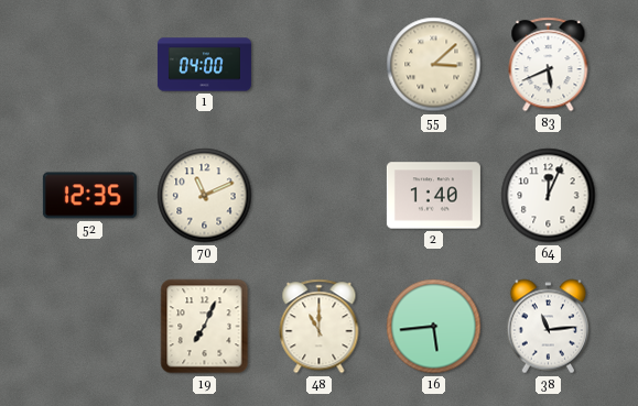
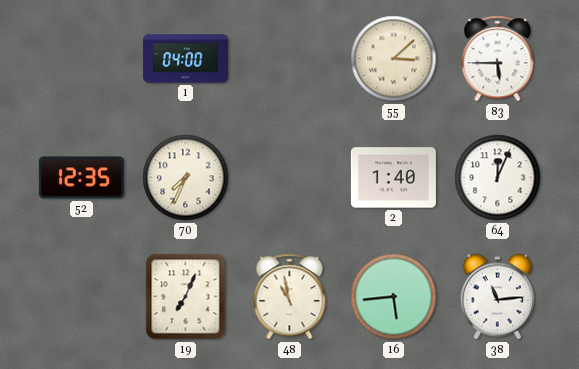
83: 5:41 -> 5:45 (498, 59)
70: 11:11 -> 7:34 (186, 178)
48: 11:00 -> 10:58 (290, 297)
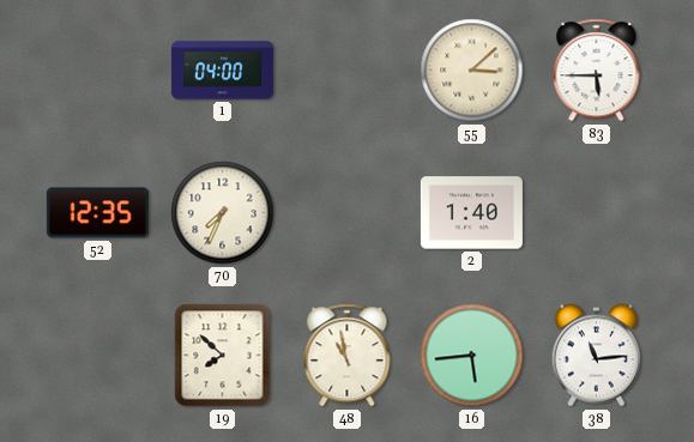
64: 12:04 -> none (498, 178)
19: 7:04 -> 7:52 (223, 356)
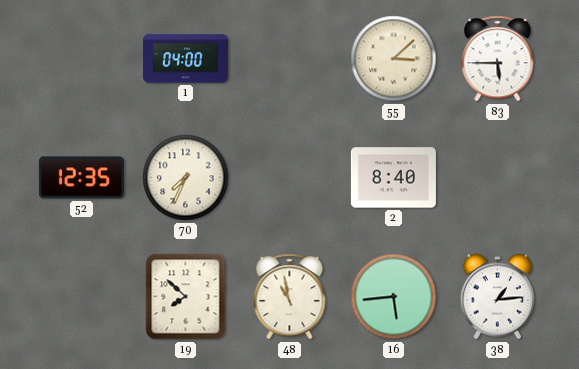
2: 1:40 -> 8:40 (393, 178)
38: 11:14 -> 1:14 (497, 297)
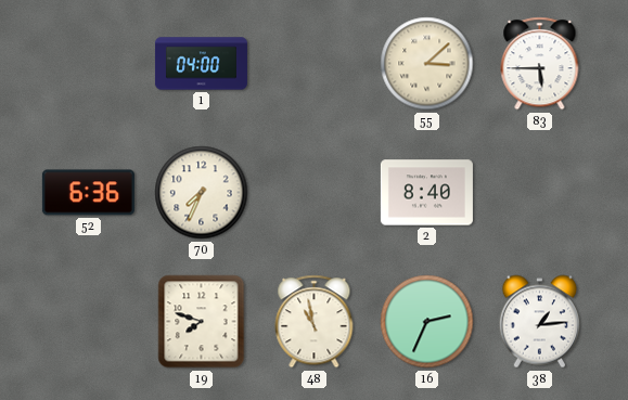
52: 12:35 -> 6:36 (88, 193)
19: 7:52 -> 7:48 (202, 322)
16: 5:44 -> 2:34 (427, 322)
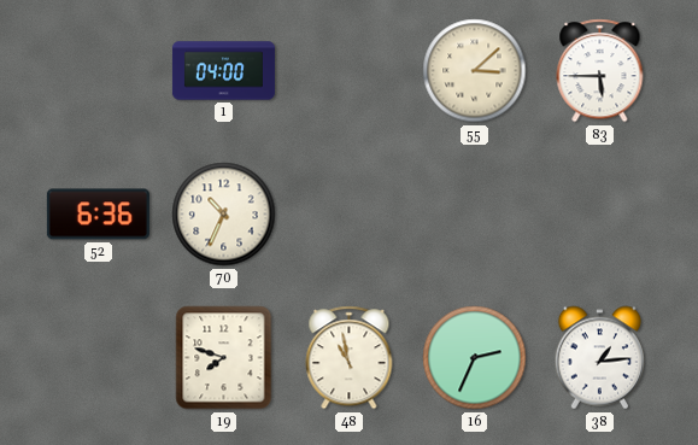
70: 7:34 -> 10:34 (224, 215)
2: 8:40 -> none (426, 193)
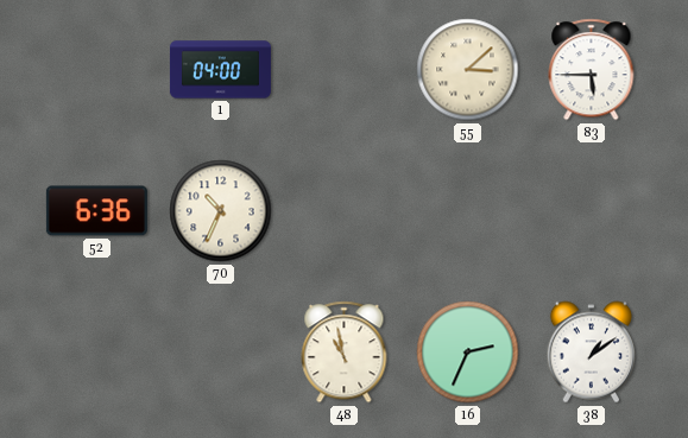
19: 7:48 -> none (224, 358)
38: 1:14 -> 1:09 (591, 353)
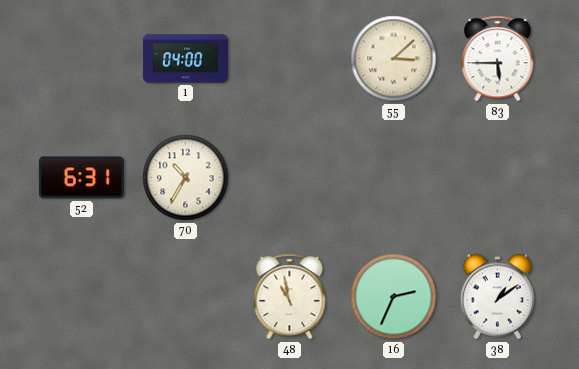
52: 6:36 -> 6:31 (81, 178)
70: 10:34 -> 10:35 (186, 178)
